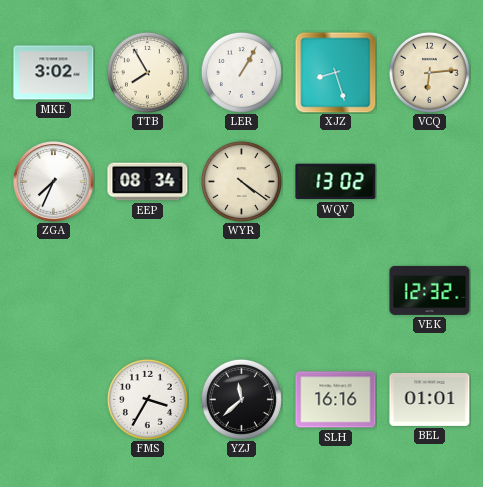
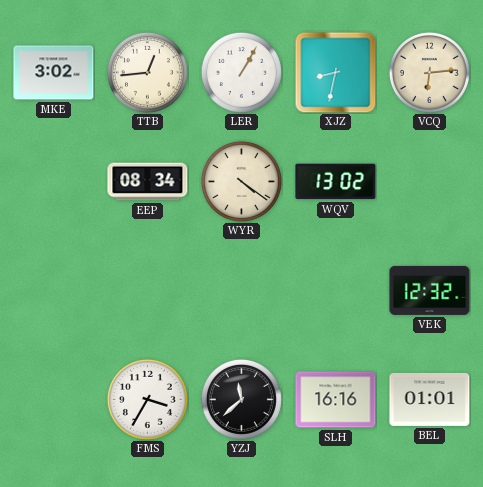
TTB: 7:55 -> 12:44 (147, 72)
XJZ: 8:27 -> 8:32 (335, 72)
ZGA: 7:34 -> none (54, 182)
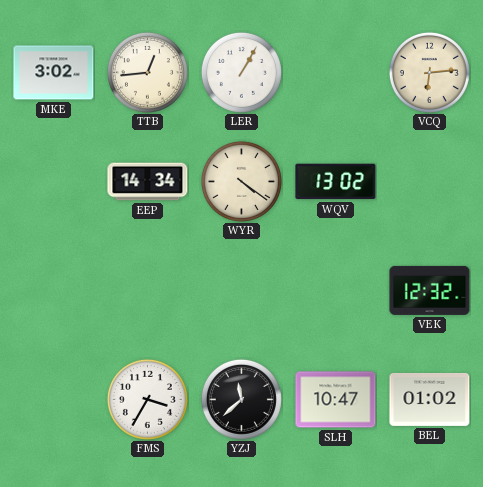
XJZ: 8:32 -> none (335, 72)
EEP: 08:34 -> 14:34 (148, 182)
SLH: 16:16 -> 10:47 (336, 400)
BEL: 01:01 -> 01:02 (430, 399)
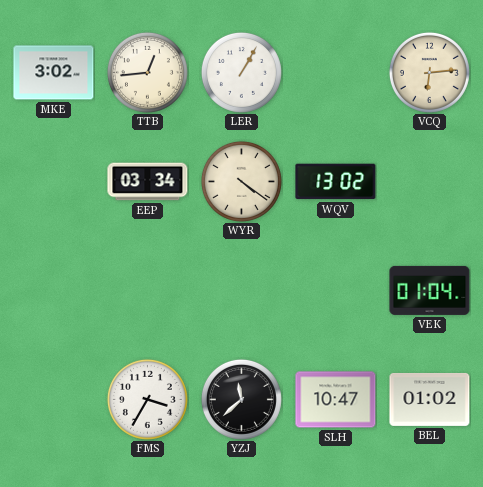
EEP: 14:34 -> 03:34 (148, 182)
VEK: 12:32 -> 01:04 (430, 290)
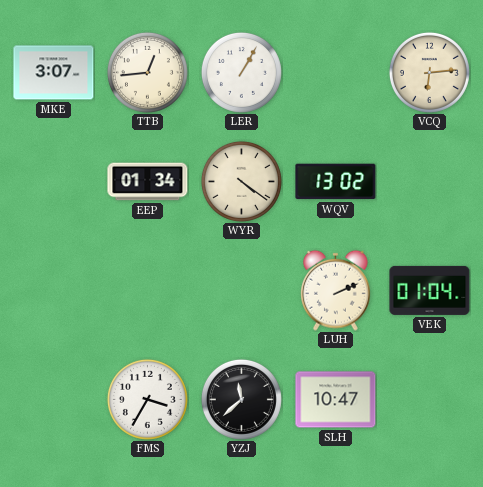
MKE: 3:02 -> 3:07 (54, 73)
EEP: 03:34 -> 01:34 (148, 182)
LUH: none -> 2:11 (336, 290)
BEL: 01:02 -> none (430, 399)
